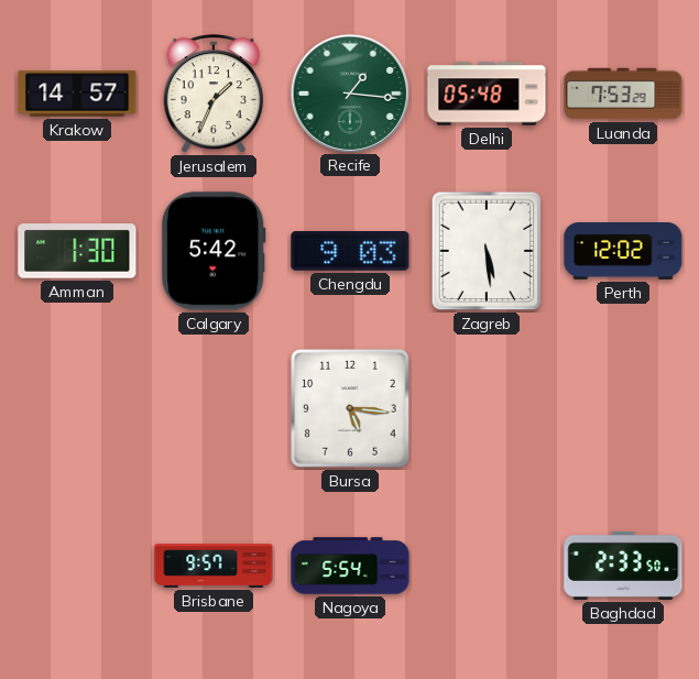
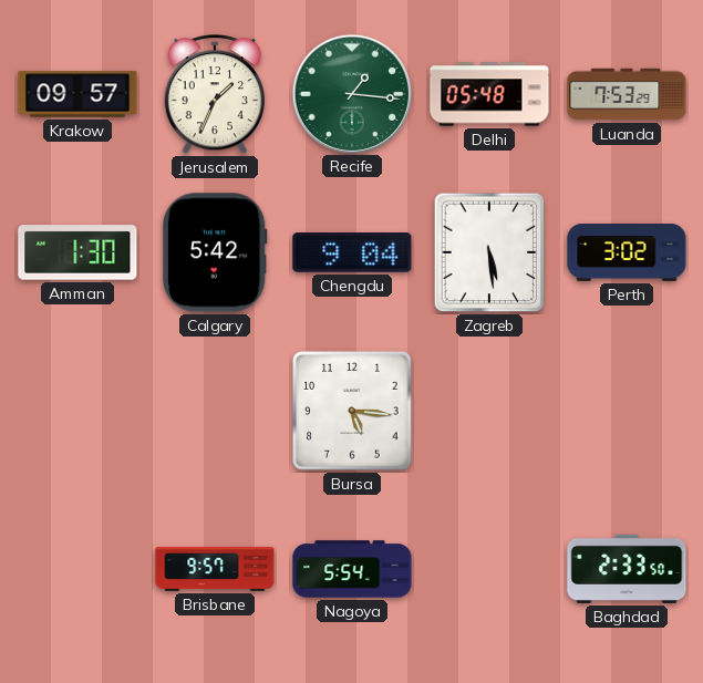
Krakow: 14:57 -> 09:57 (77, 94)
Chengdu: 9:03 -> 9:04 (352, 253)
Perth: 12:02 -> 3:02 (627, 253)
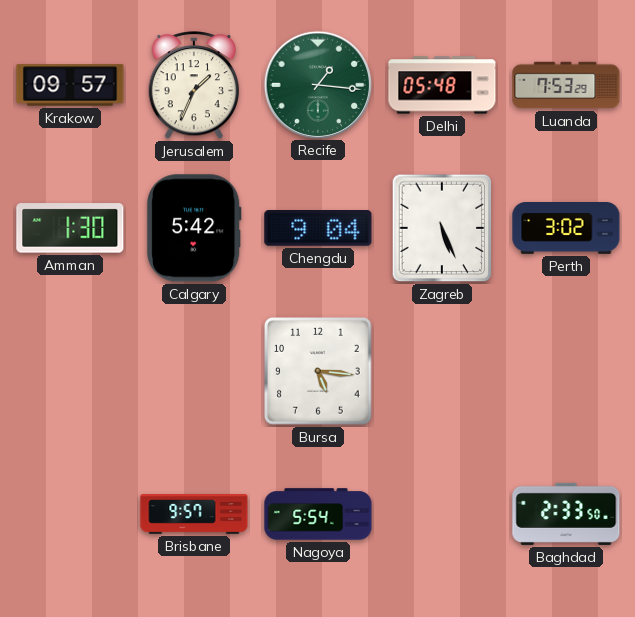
Zagreb: 5:29 -> 5:26 (442, 228)
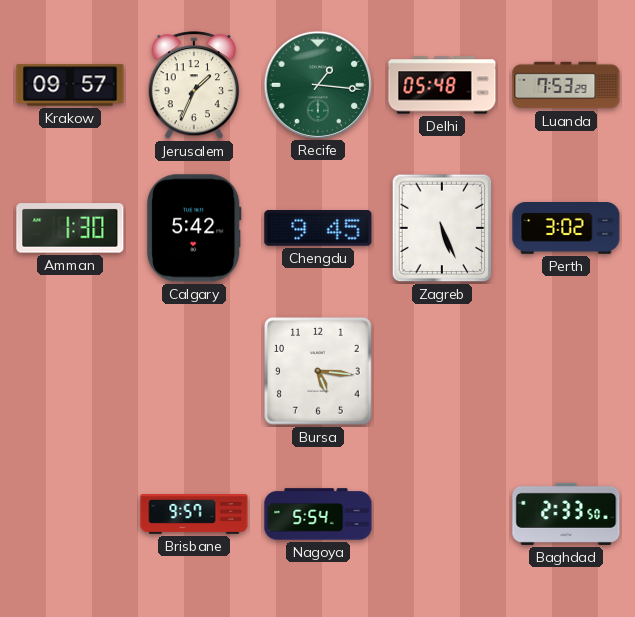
Chengdu: 9:04 -> 9:45 (318, 229)
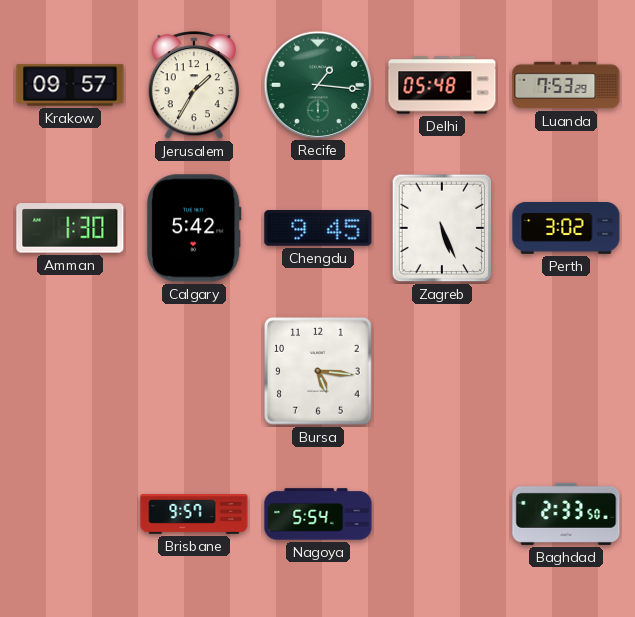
Jerusalem: 1:34 -> 1:35 (194, 86)
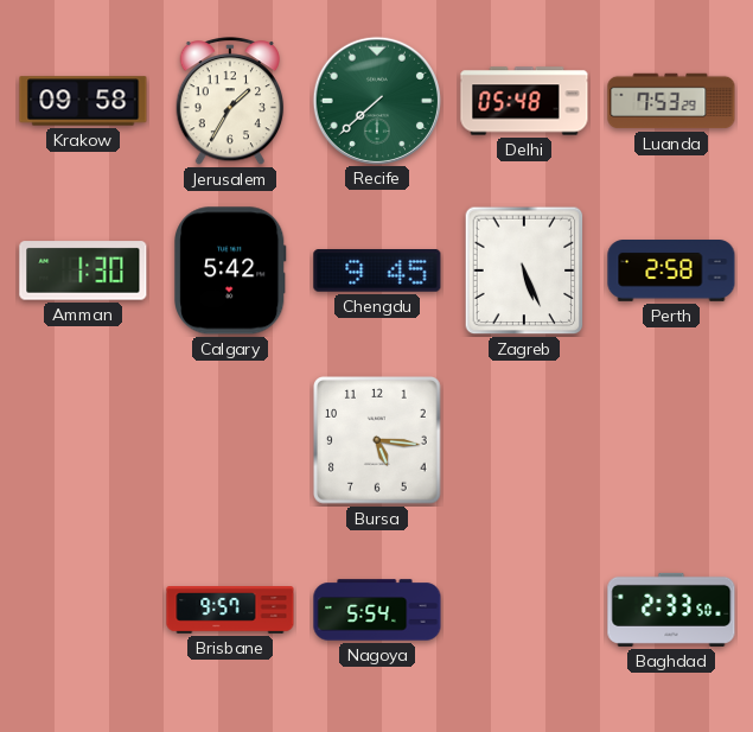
Krakow: 09:57 -> 09:58 (83, 101)
Recife: 1:16 -> 7:38 (376, 100)
Perth: 3:02 -> 2:58 (671, 272)
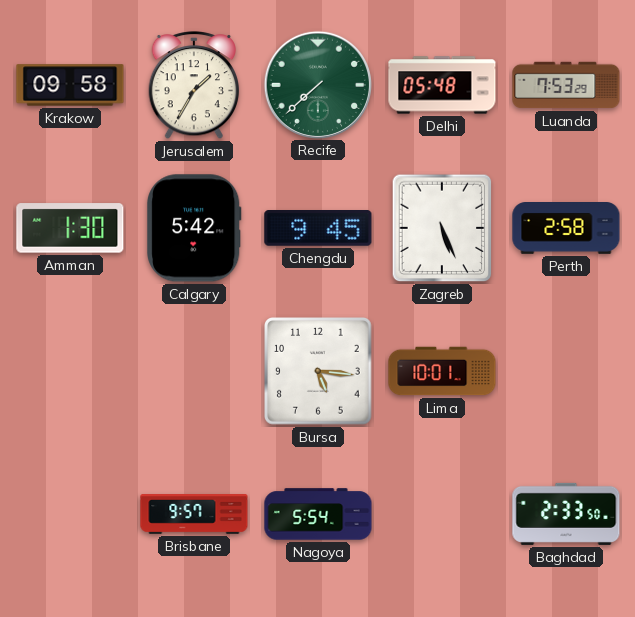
Lima: none -> 10:01 (442, 371)
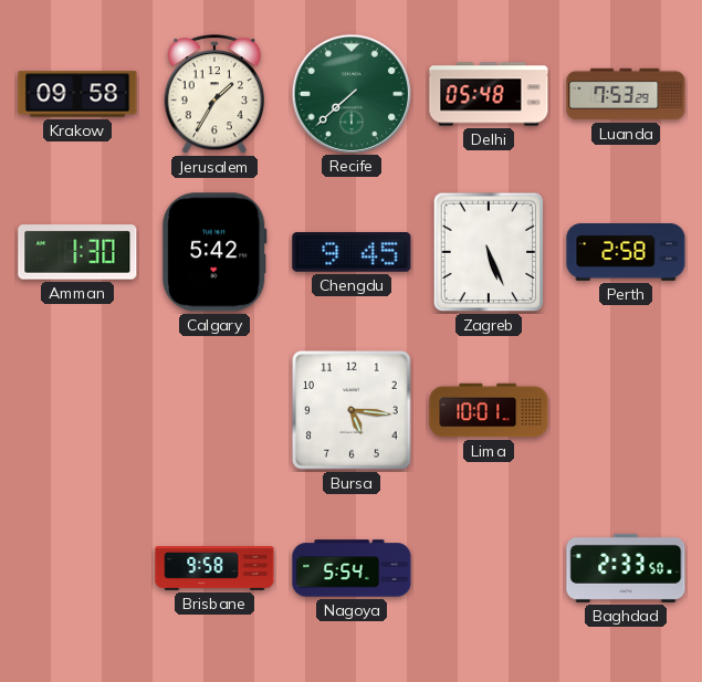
Brisbane: 9:57 -> 9:58 (214, 569)
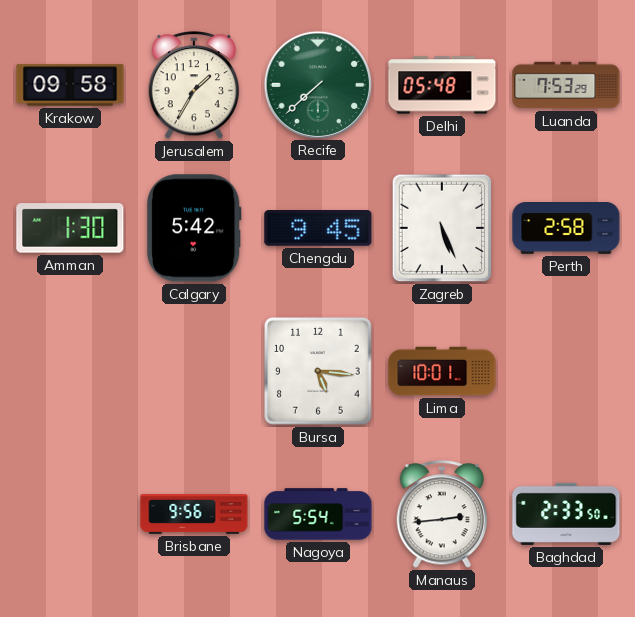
Brisbane: 9:58 -> 9:56 (194, 515)
Manaus: none -> 2:44 (442, 515)
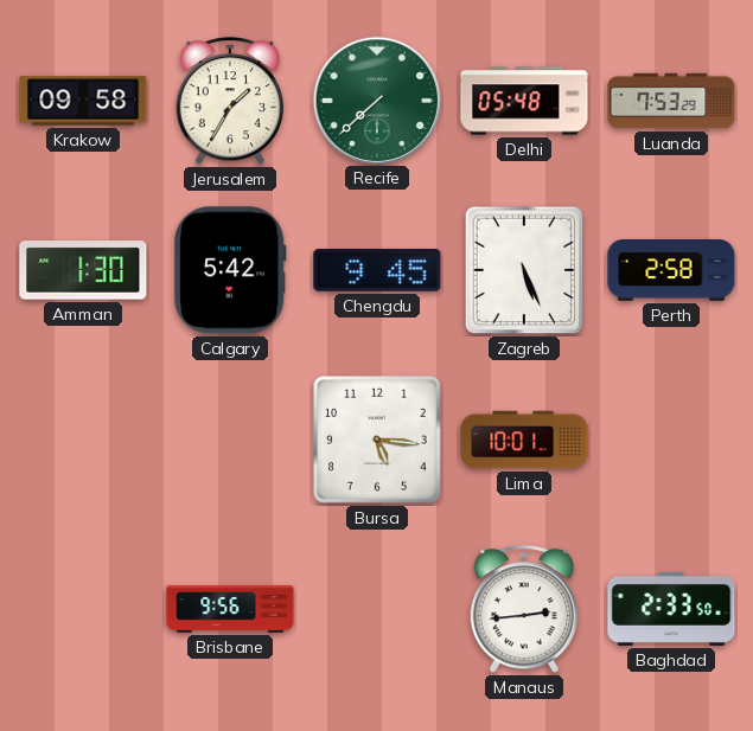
Nagoya: 5:54 -> none (318, 514)
